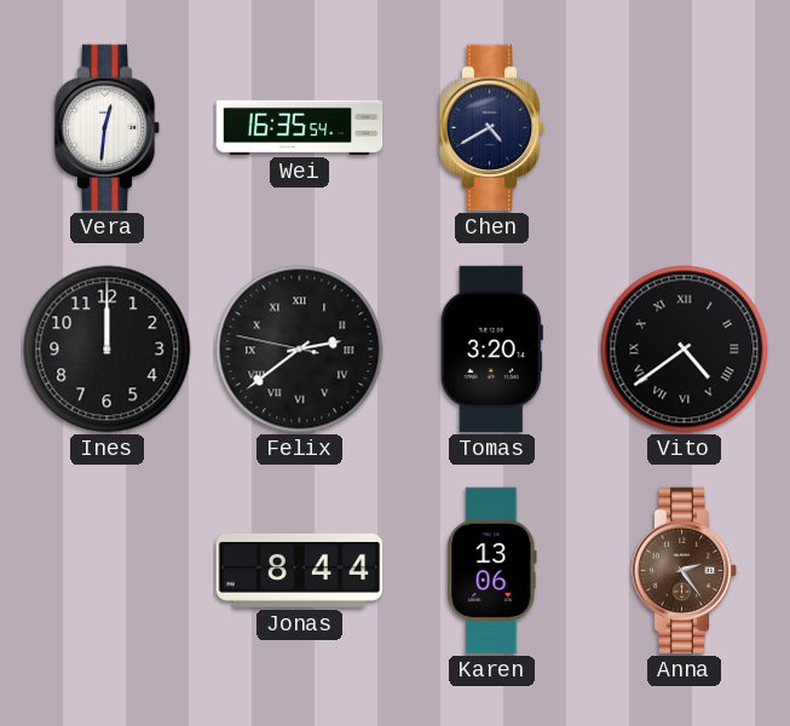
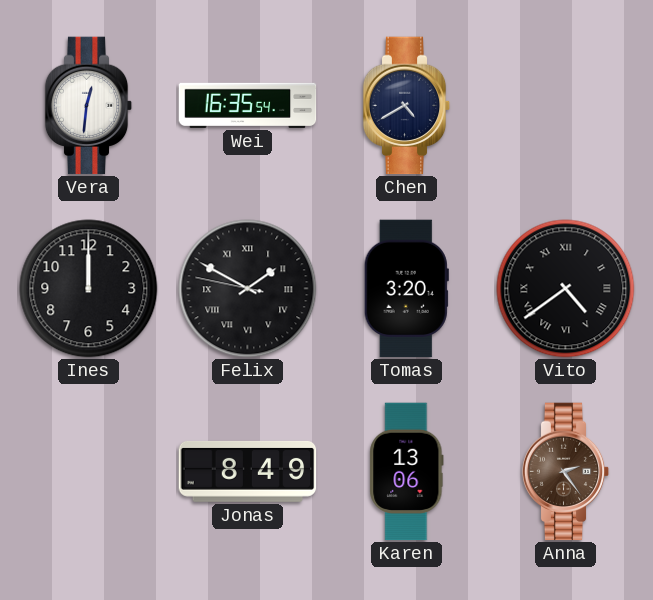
Felix: 2:38 -> 1:49 (248, 289)
Jonas: 8:44 -> 8:49 (248, 471)
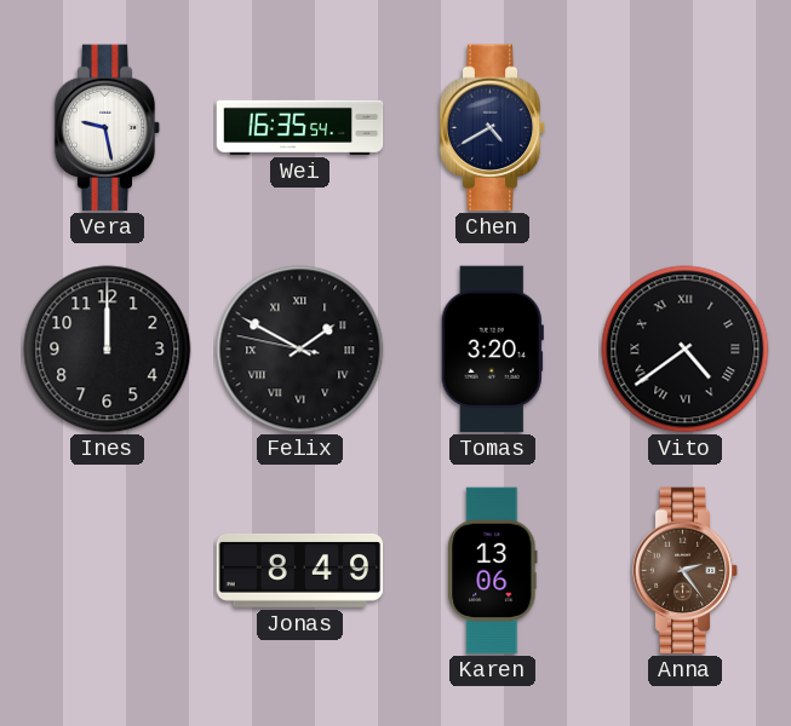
Vera: 12:31 -> 9:28 (108, 128)
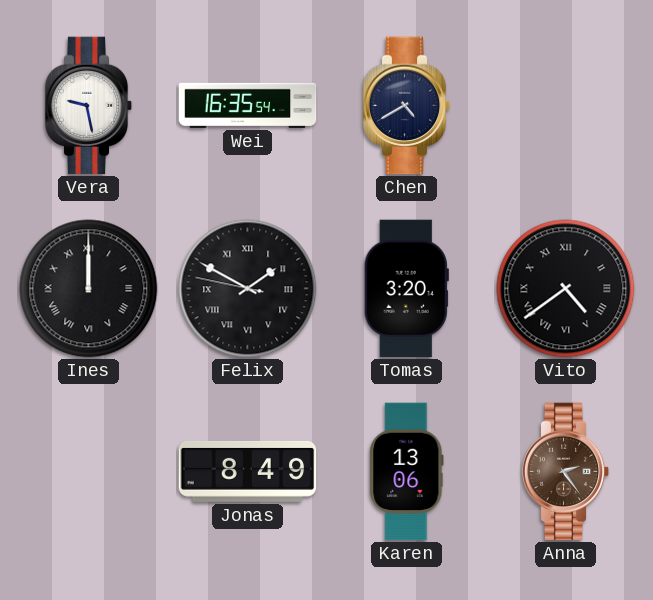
Ines numerals: Arabic -> Roman (89, 289)
